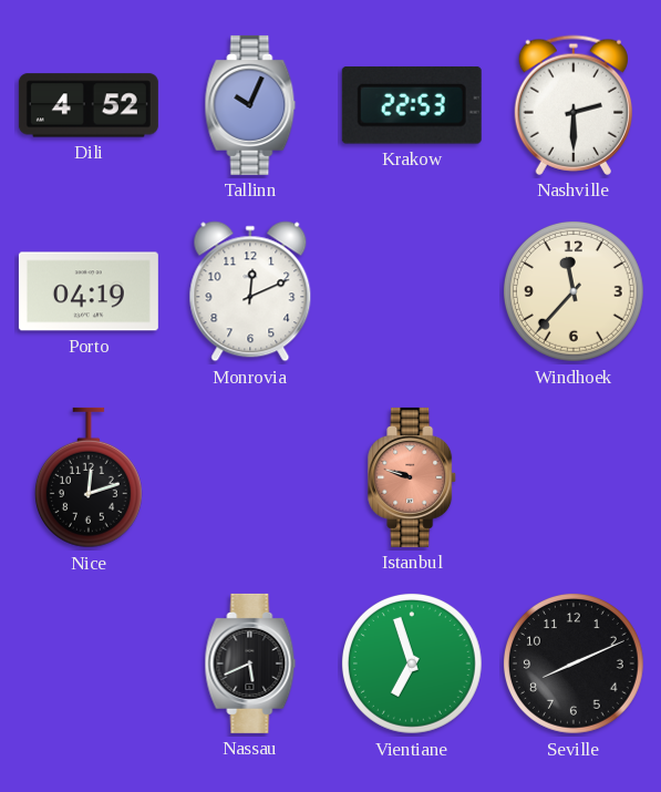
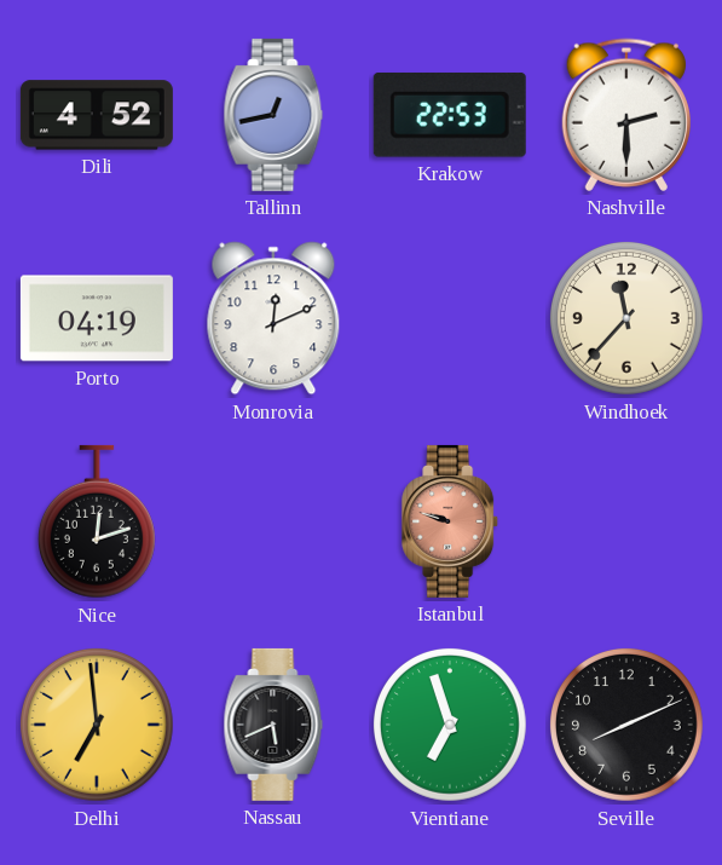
Tallinn: 10:04 -> 12:43 (273, 115)
Delhi: none -> 6:59 (97, 725)
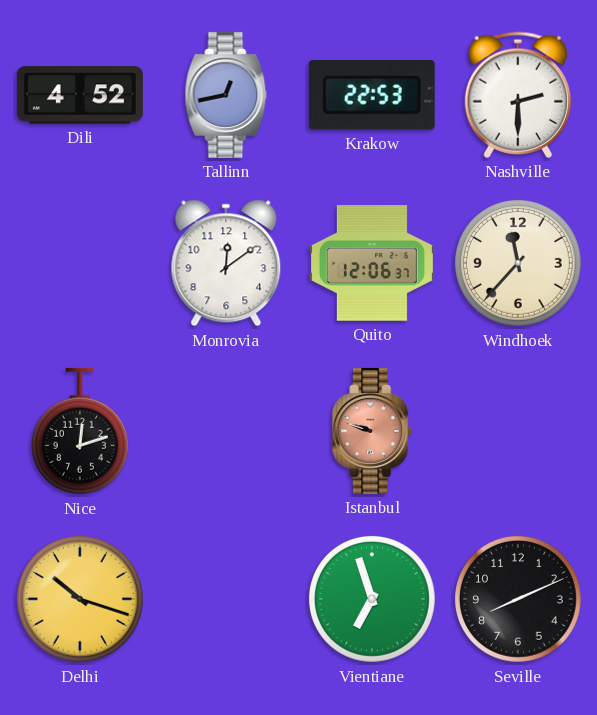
Porto: 04:19 -> none (97, 318)
Monrovia: 12:11 -> 12:09 (226, 263)
Quito: none -> 12:06 (372, 264)
Delhi: 6:59 -> 10:18 (80, 599)
Nassau: 5:41 -> none (273, 725)
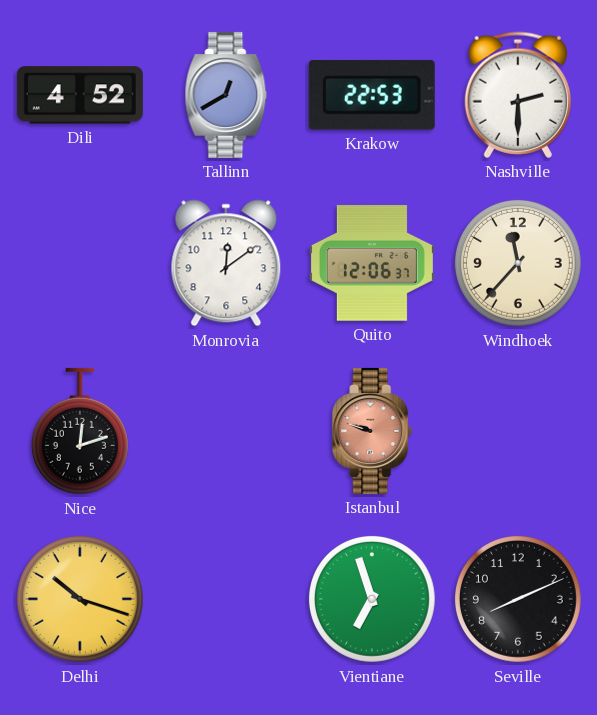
Tallinn: 12:43 -> 12:40 (226, 95)
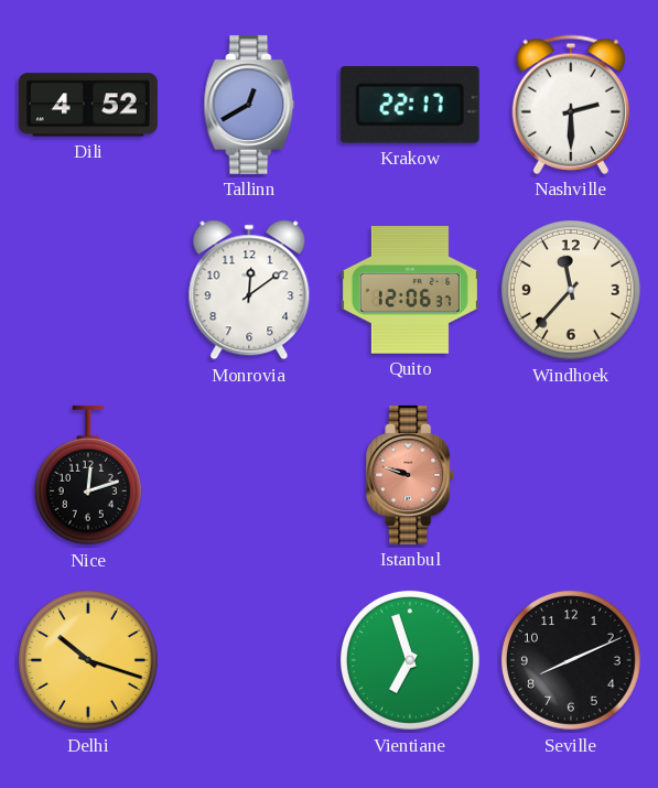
Krakow: 22:53 -> 22:17 (410, 105)
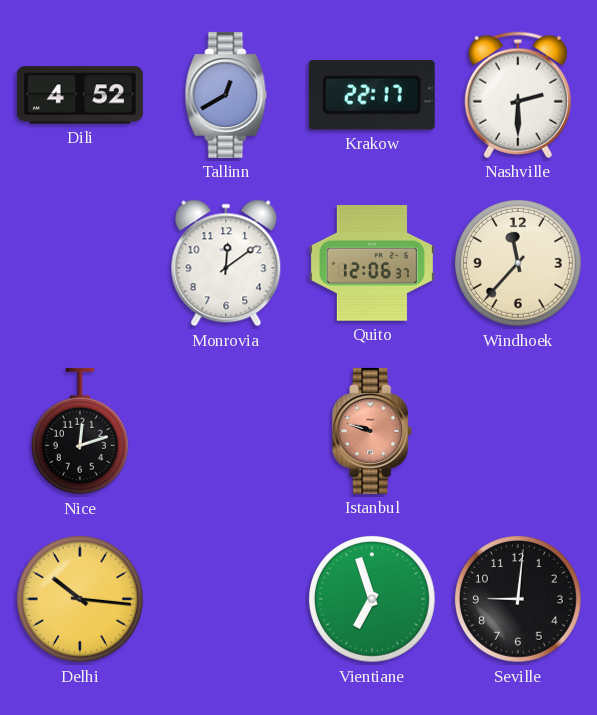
Delhi: 10:18 -> 10:16 (80, 599)
Seville: 8:11 -> 9:01 (518, 599)
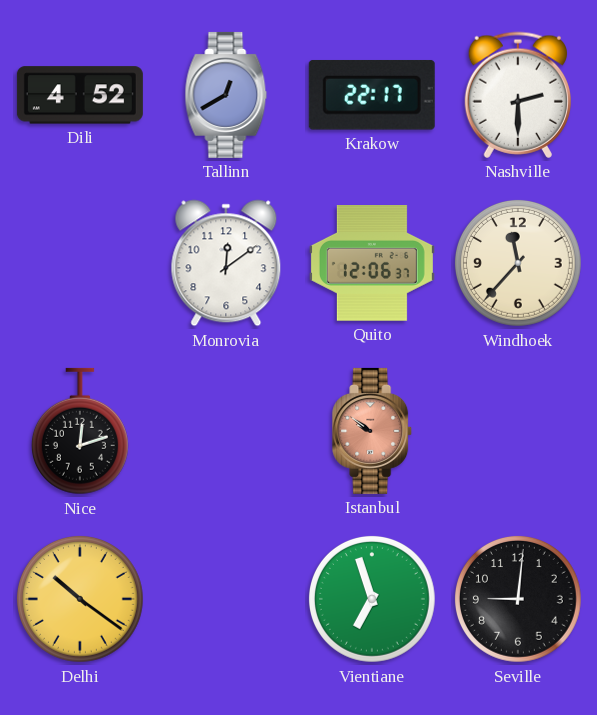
Istanbul: 9:48 -> 9:51 (373, 431)
Delhi: 10:16 -> 10:21 (80, 599)
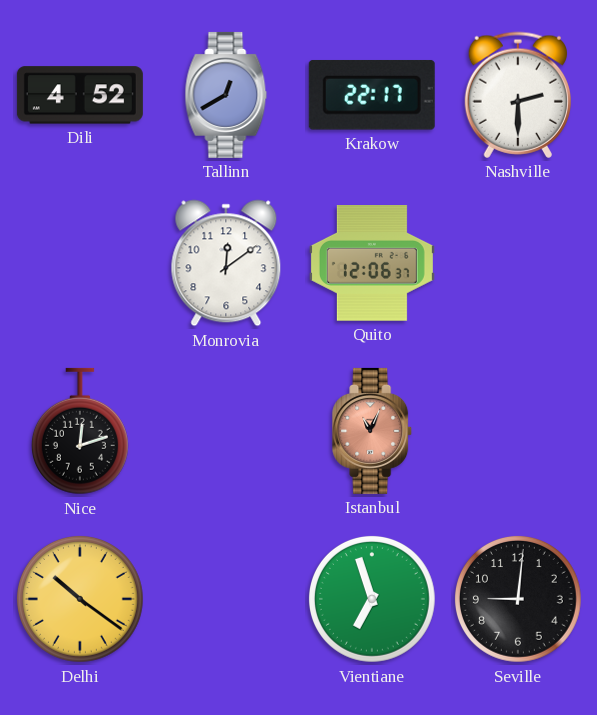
Windhoek: 11:37 -> none (518, 263)
Istanbul: 9:51 -> 11:04 (373, 431)
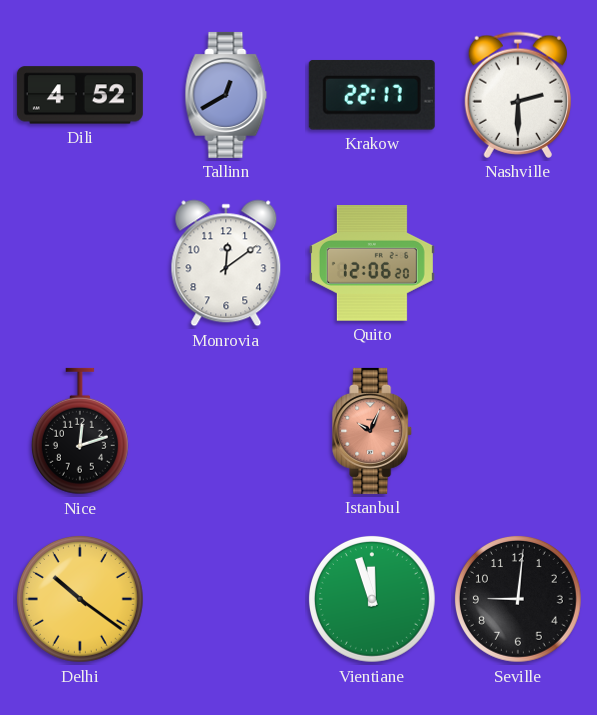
Quito: 12:06:37 -> 12:06:20 (372, 264)
Istanbul: 11:04 -> 10:04 (373, 431)
Vientiane: 6:57 -> 11:57 (372, 599)
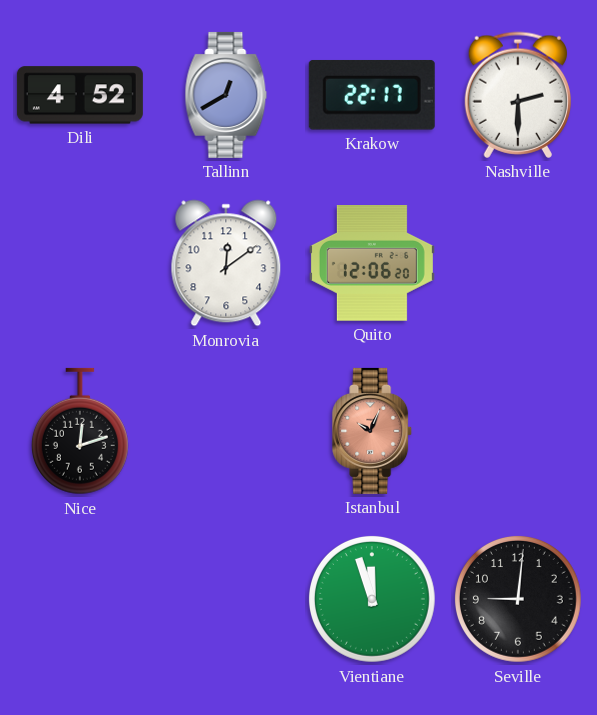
Delhi: 10:21 -> none (80, 599)
